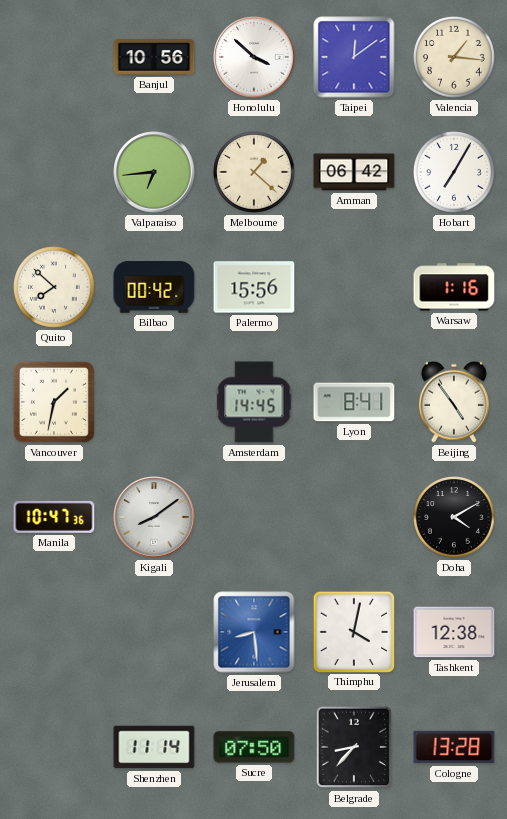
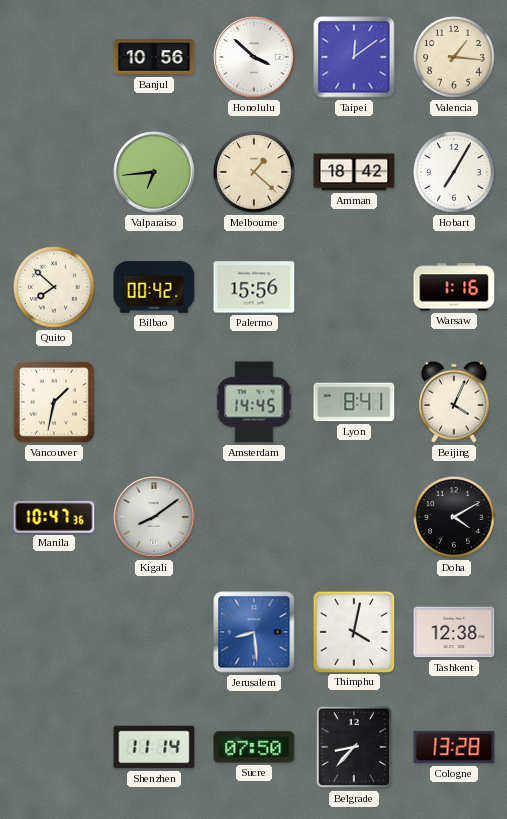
Amman: 06:42 -> 18:42 (354, 172)
Beijing: 4:54 -> 4:04 (454, 402)
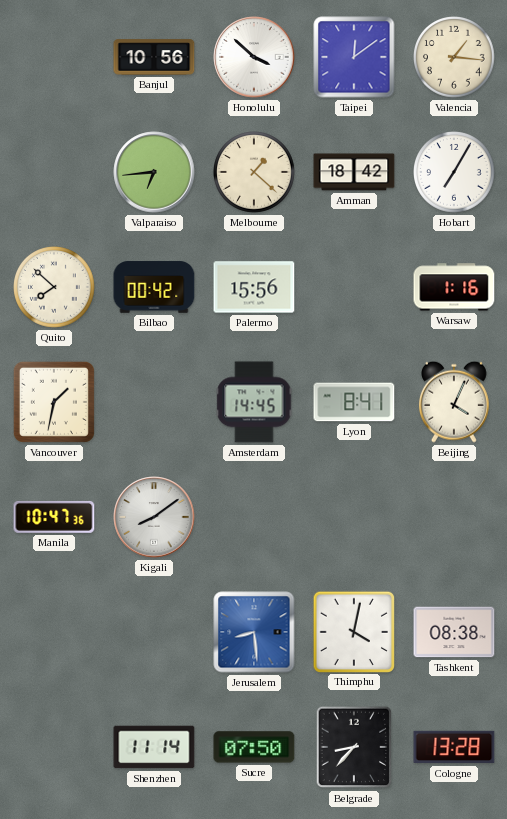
Doha: 4:10 -> none (455, 518)
Tashkent: 12:38 -> 08:38 (454, 632)
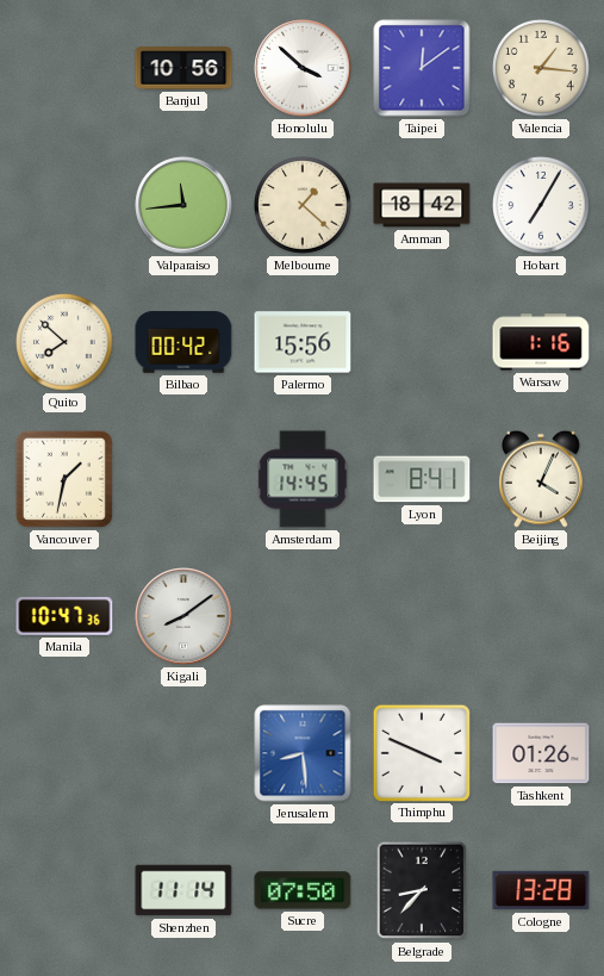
Valparaiso: 6:44 -> 11:44 (183, 205)
Thimphu: 4:02 -> 3:49 (421, 752)
Tashkent: 08:38 -> 01:26 (541, 753)
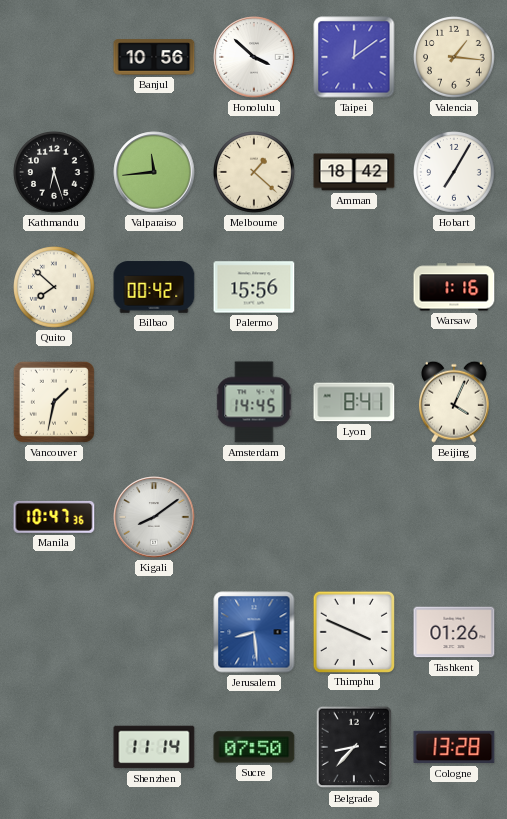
Kathmandu: none -> 6:27 (55, 173)
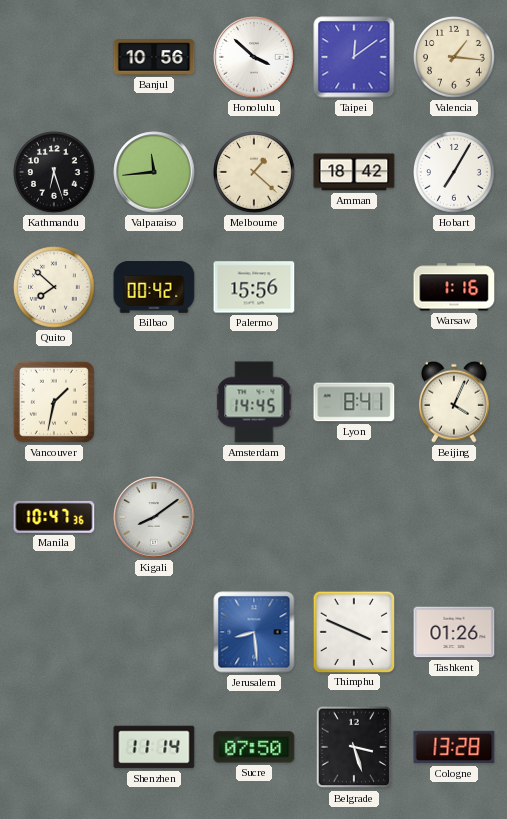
Belgrade: 8:37 -> 3:27 (354, 747)
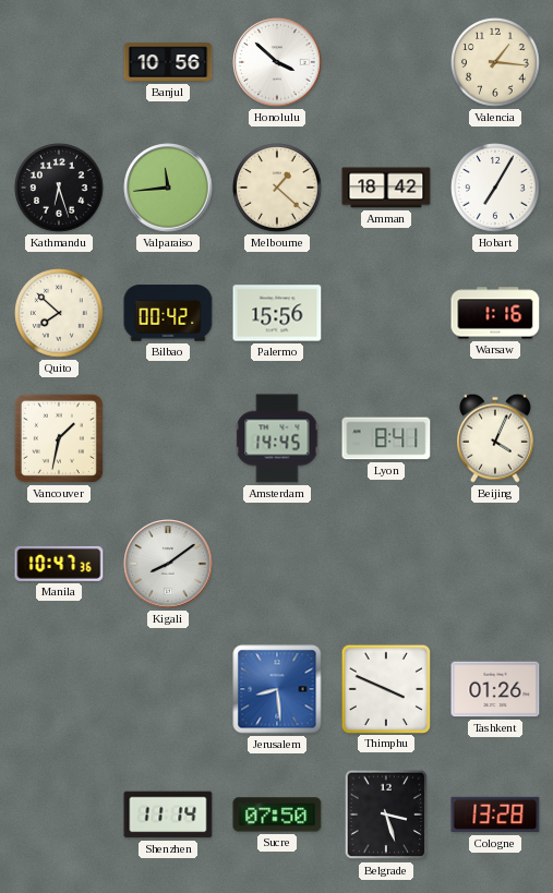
Taipei: 12:09 -> none (354, 57)
